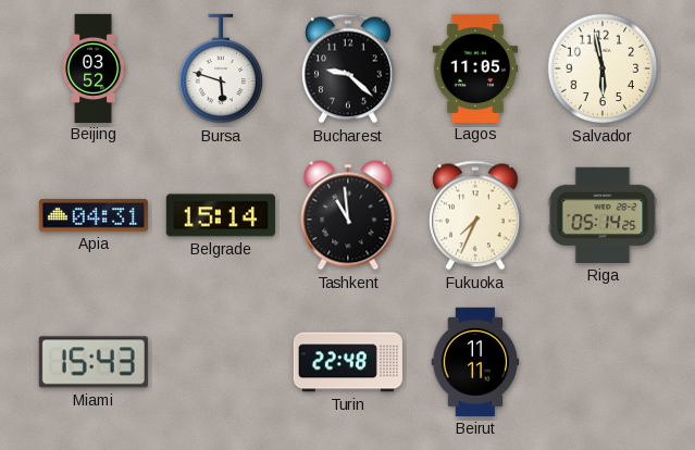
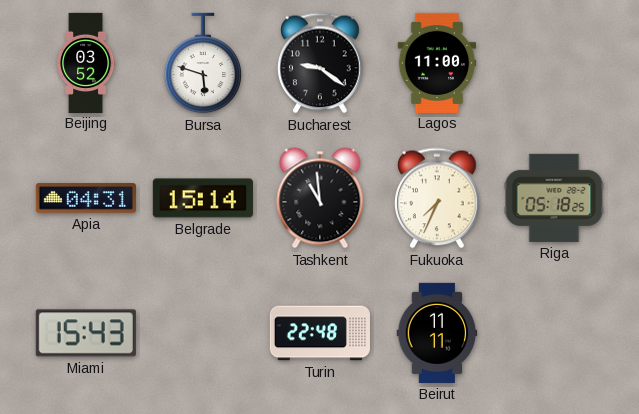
Bucharest: 9:22 -> 9:21 (320, 63)
Lagos: 11:05 -> 11:00 (437, 62)
Salvador: 5:58 -> none (603, 68)
Riga: 05:14 -> 05:18 (554, 198)
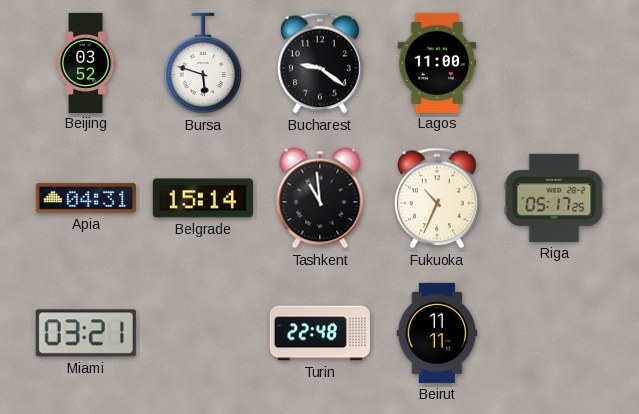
Fukuoka: 7:34 -> 10:34 (437, 198)
Riga: 05:18 -> 05:17 (554, 198)
Miami: 15:43 -> 03:21 (86, 333)
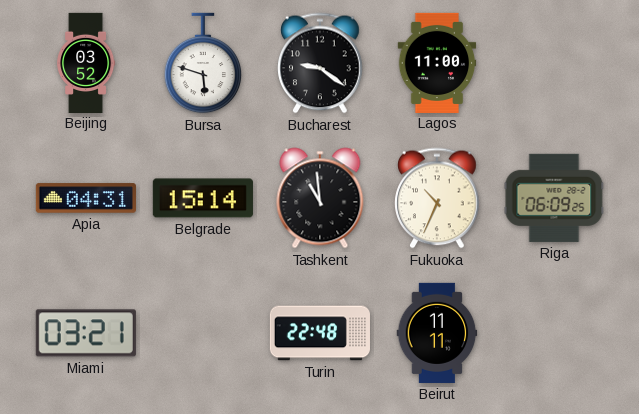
Riga: 05:17 -> 06:09 (554, 198)
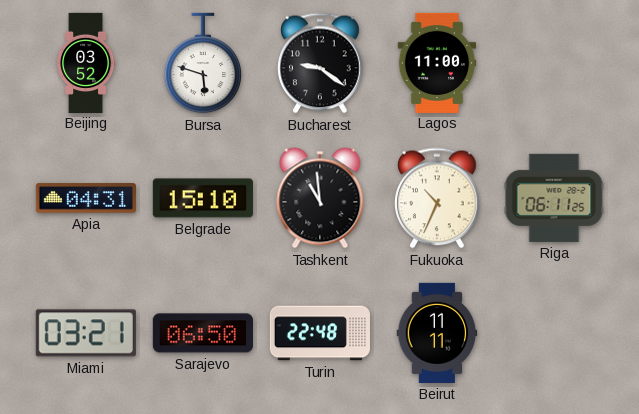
Belgrade: 15:14 -> 15:10 (203, 198)
Riga: 06:09 -> 06:11 (554, 198)
Sarajevo: none -> 06:50 (203, 333)
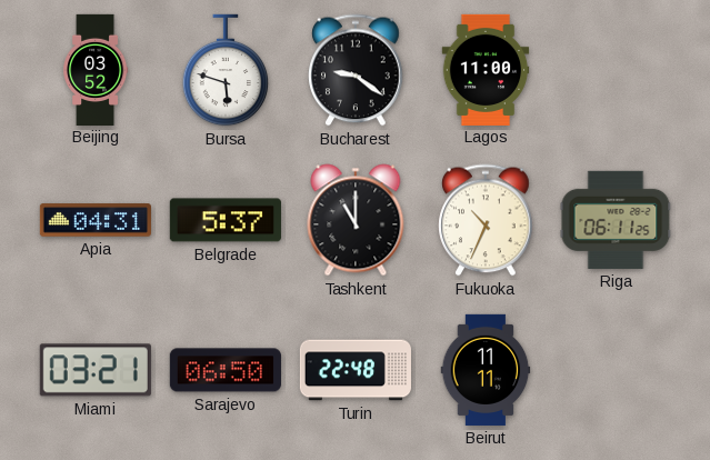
Belgrade: 15:10 -> 5:37 (226, 220)
Tashkent: 10:59 -> 11:00 (356, 220)
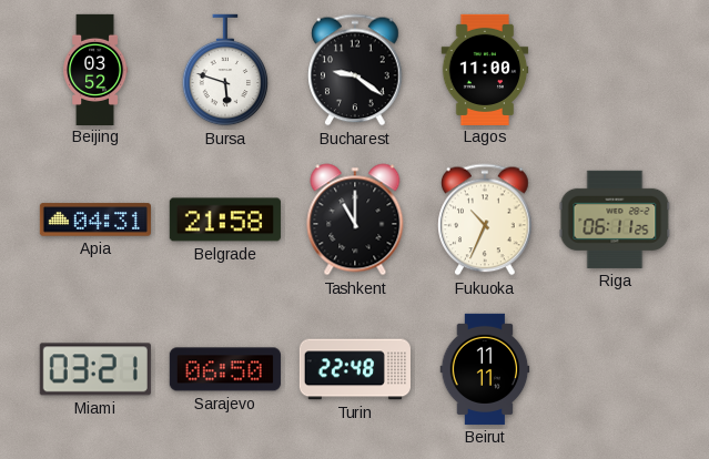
Belgrade: 5:37 -> 21:58 (225, 220)
